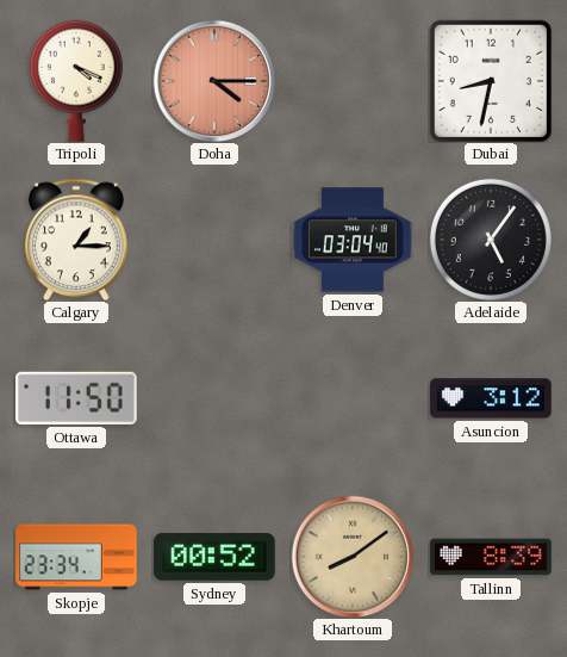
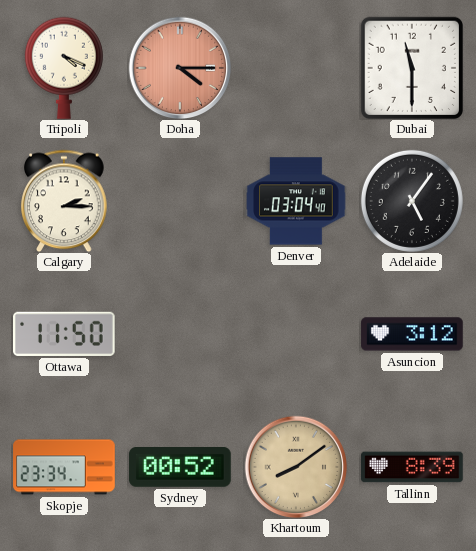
Dubai: 8:32 -> 11:30 (411, 67)
Calgary: 1:15 -> 2:15 (64, 201)
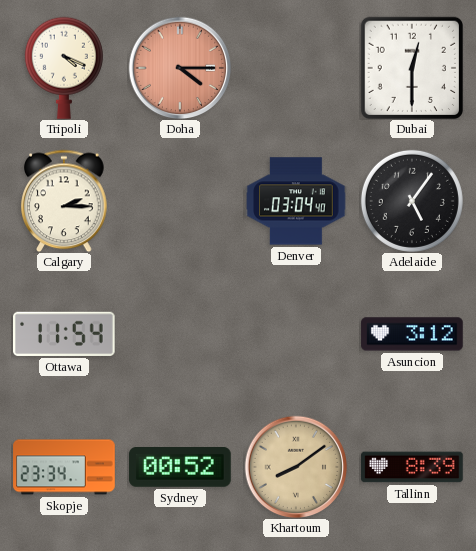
Dubai: 11:30 -> 12:30 (411, 67)
Ottawa: 11:50 -> 11:54 (65, 334)
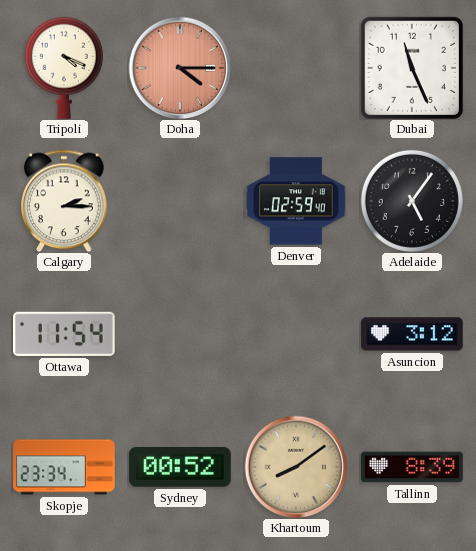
Dubai: 12:30 -> 11:26 (411, 67)
Denver: 03:04 -> 02:59 (296, 201)
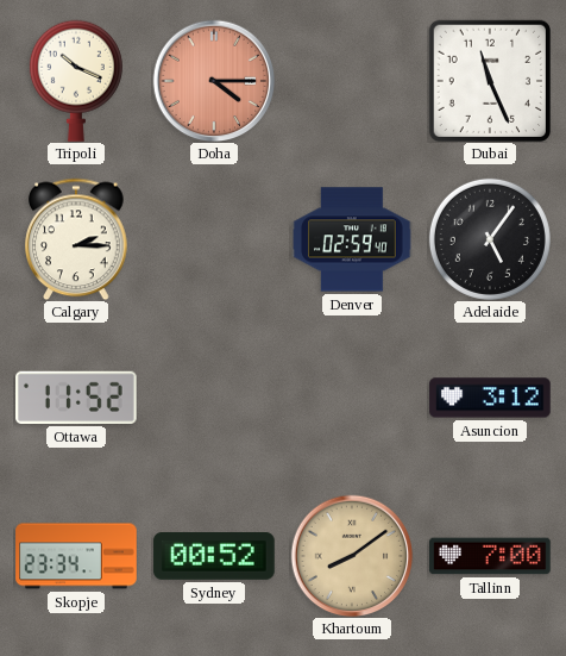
Tripoli: 4:19 -> 10:19 (76, 81)
Ottawa: 11:54 -> 11:52 (77, 398)
Tallinn: 8:39 -> 7:00 (490, 556)
